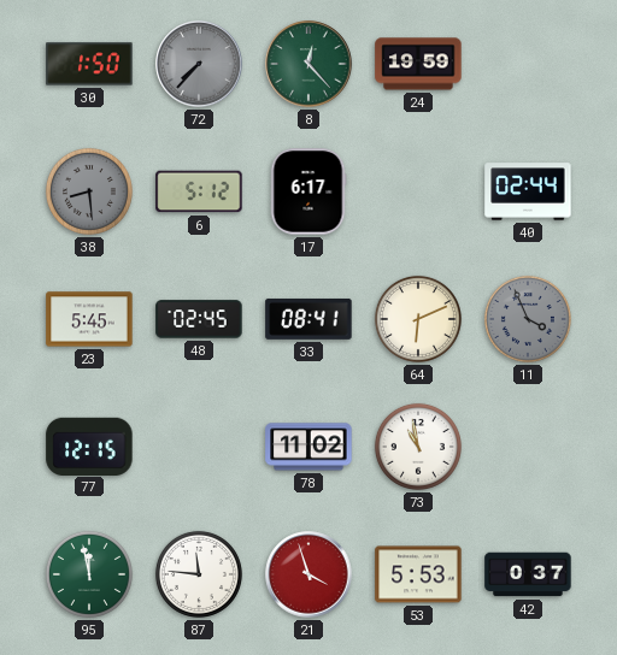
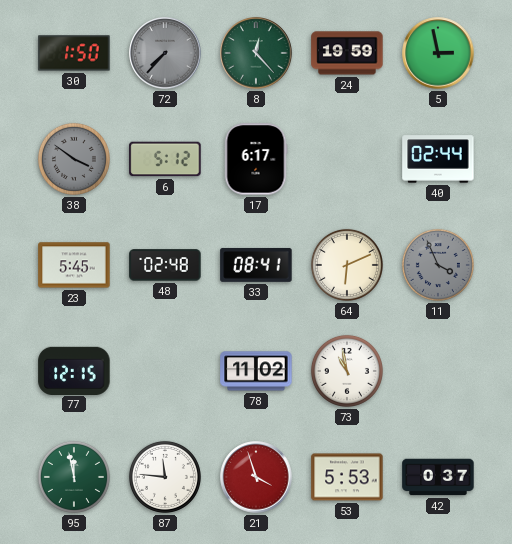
5: none -> 2:58 (438, 53)
38: 8:29 -> 3:51 (74, 159)
48: 02:45 -> 02:48 (165, 265)
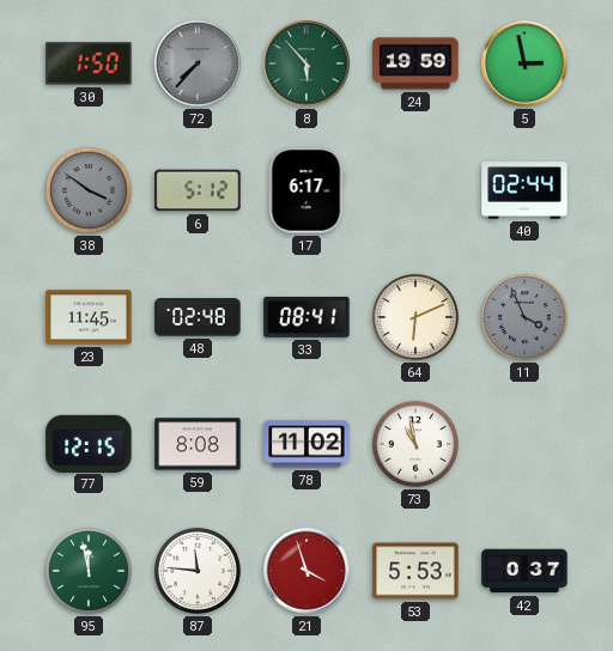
8: 12:23 -> 5:53 (306, 63)
23: 5:45 -> 11:45 (89, 317)
59: none -> 8:08 (198, 444)
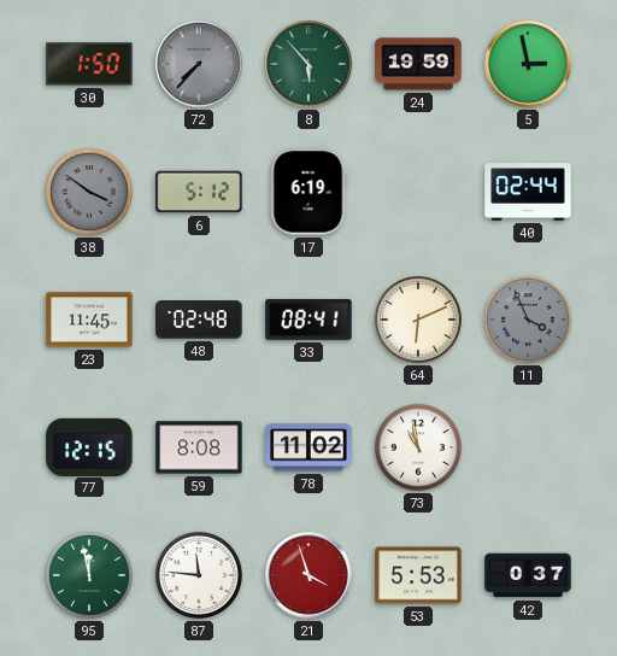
17: 6:17 -> 6:19 (308, 192)
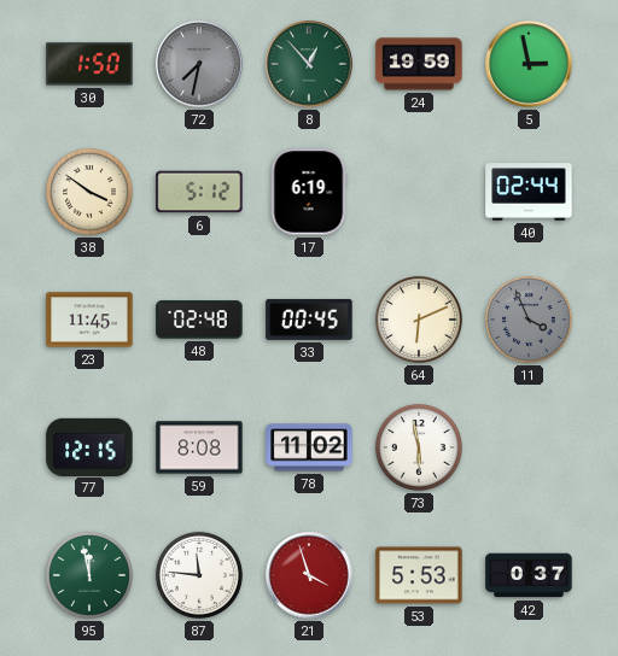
72: 7:37 -> 7:32 (199, 64)
8: 5:53 -> 12:53 (309, 64)
38 dial: grey -> cream (89, 192)
33: 08:41 -> 00:45 (309, 320)
73: 10:58 -> 5:58 (419, 447)
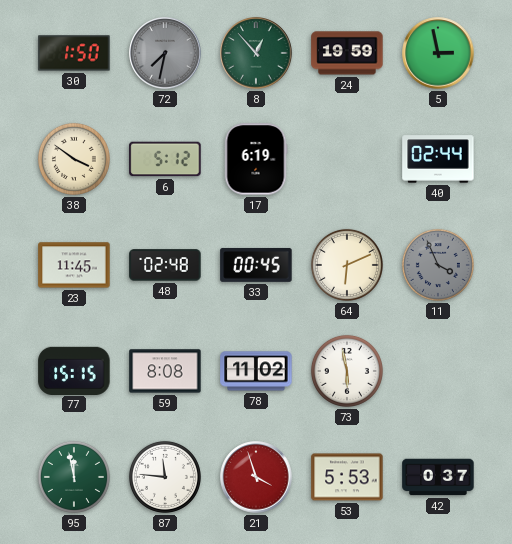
77: 12:15 -> 15:15 (74, 370)
